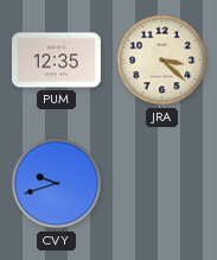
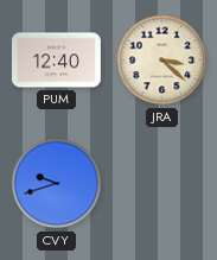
PUM: 12:35 -> 12:40 (56, 61)
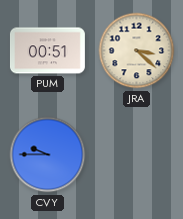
PUM: 12:40 -> 00:51 (47, 51)
CVY: 9:42 -> 9:45 (48, 155)
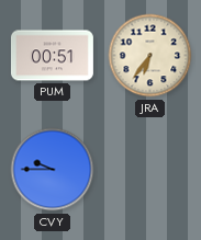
JRA: 3:22 -> 6:36 (150, 56)
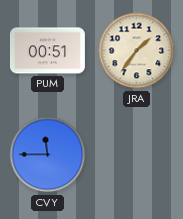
JRA: 6:36 -> 1:36 (137, 51)
CVY: 9:45 -> 11:45 (48, 155)
